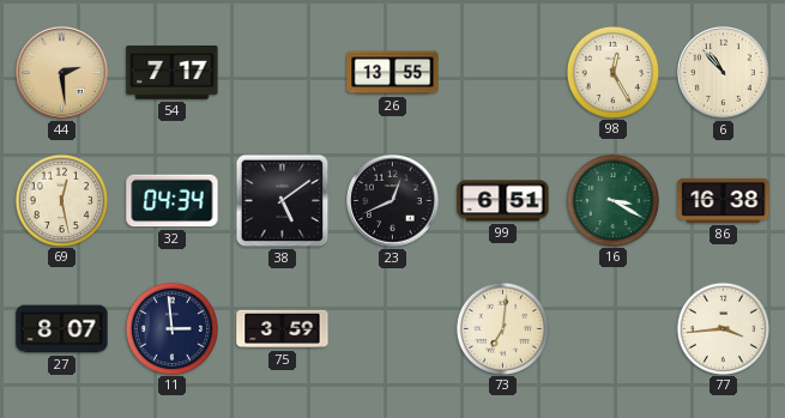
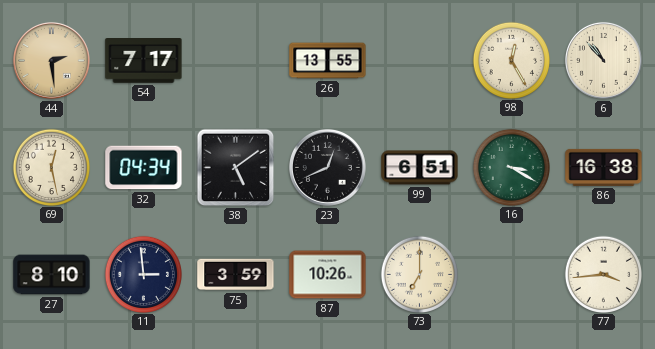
27: 8:07 -> 8:10 (52, 275)
87: none -> 10:26 (328, 275)
73: 7:01 -> 7:00 (419, 274)
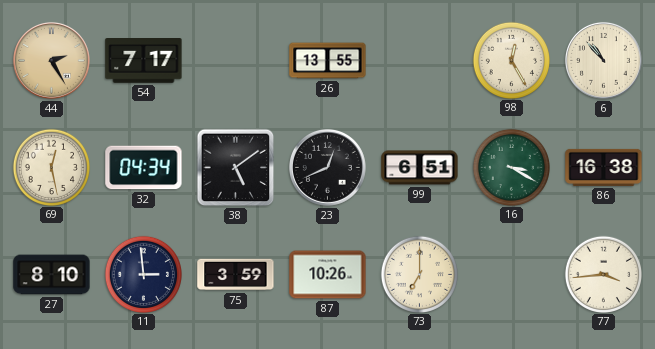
44: 2:29 -> 2:25 (51, 60)
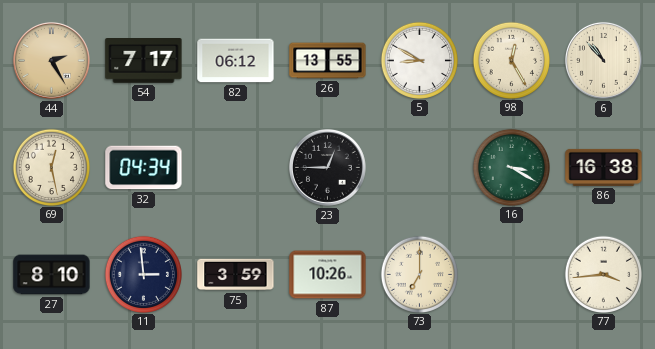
82: none -> 06:12 (236, 61)
5: none -> 8:50 (419, 60)
38: 5:09 -> none (236, 168)
23: 12:41 -> 12:45 (327, 167)
99: 6:51 -> none (420, 168)
